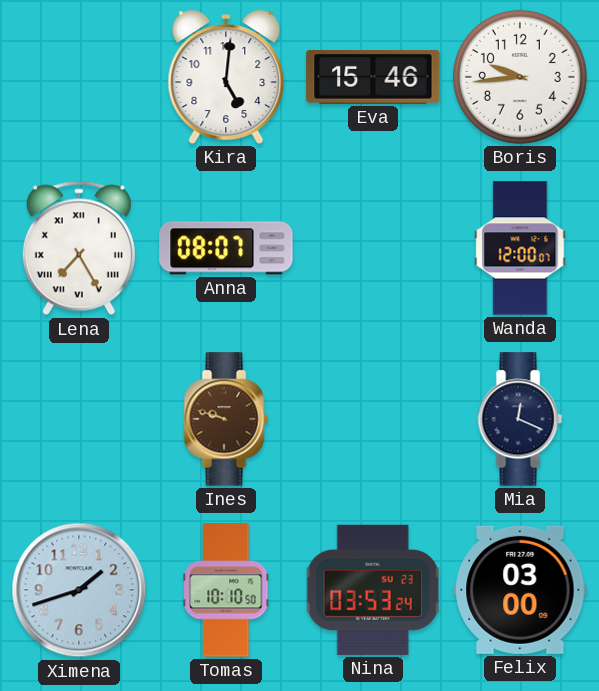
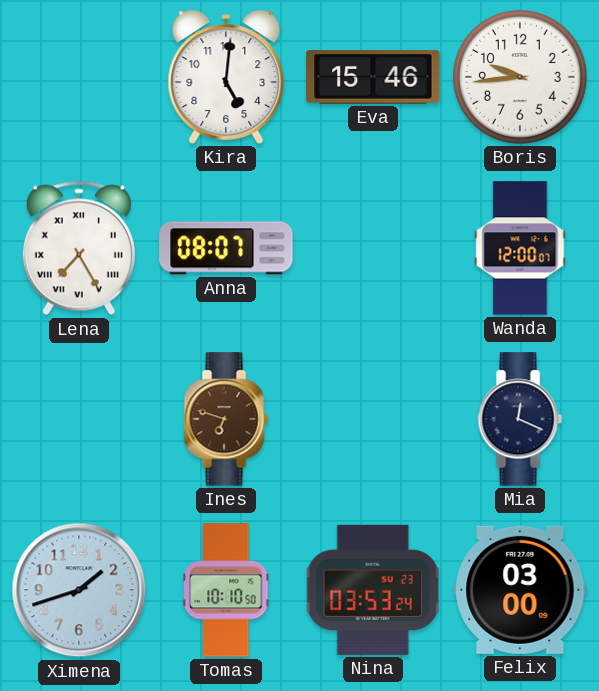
Ines: 9:48 -> 6:48 (226, 419)
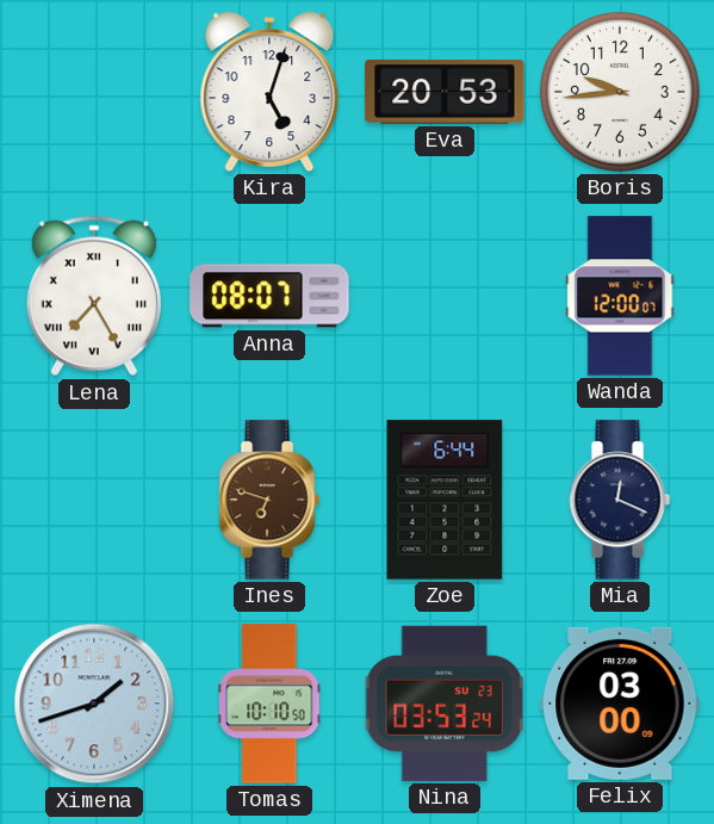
Kira: 5:01 -> 5:03 (269, 92)
Eva: 15:46 -> 20:53 (445, 93)
Zoe: none -> 6:44 (445, 500)
